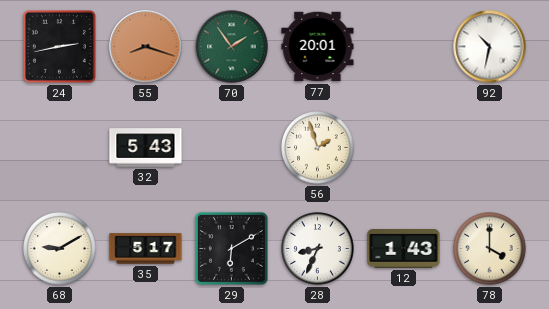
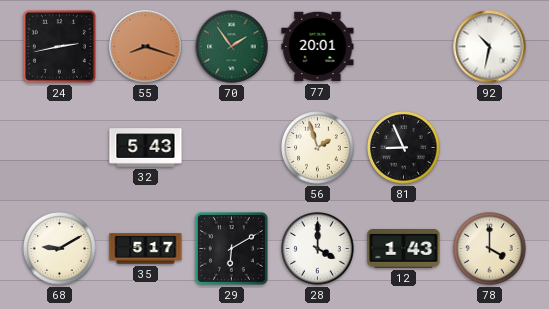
81: none -> 8:56 (404, 148)
28: 8:34 -> 4:00 (318, 249)
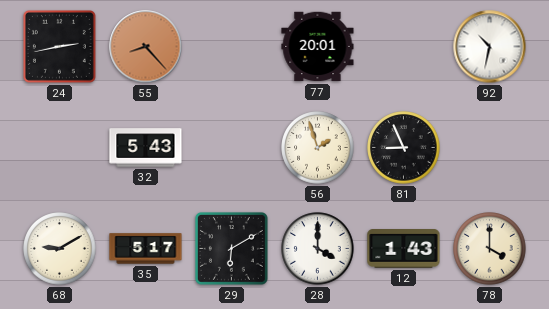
55: 8:18 -> 8:23 (146, 47)
70: 1:54 -> none (232, 47)
